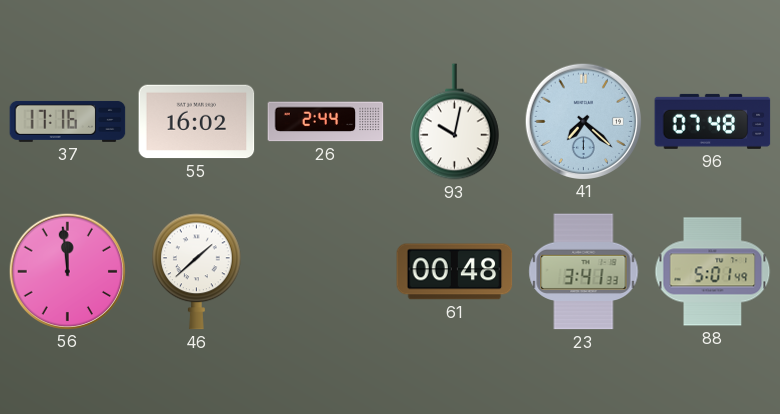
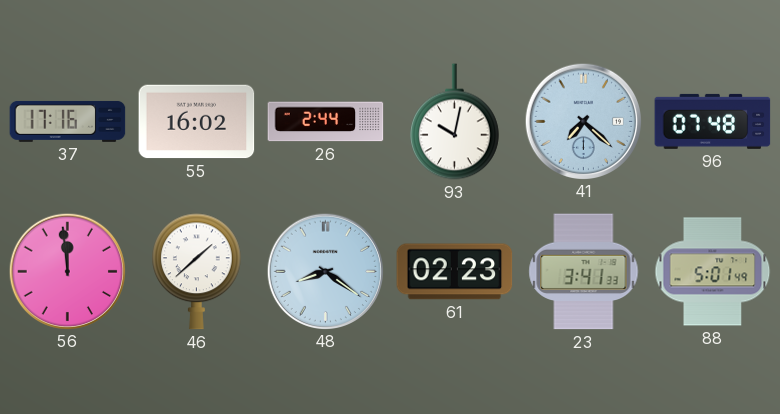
48: none -> 8:21 (325, 271)
61: 00:48 -> 02:23 (455, 272)
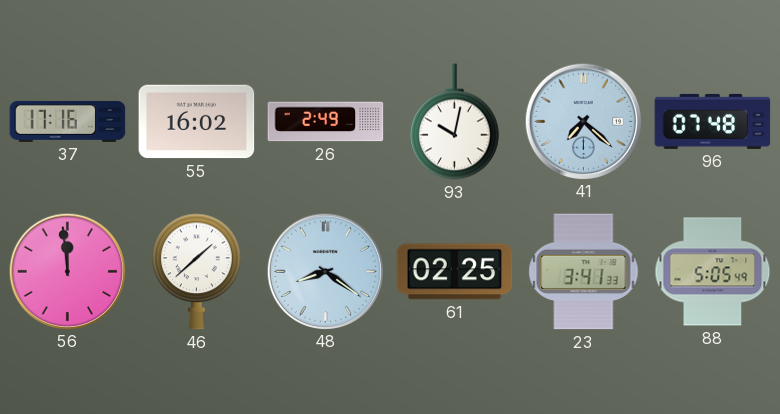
26: 2:44 -> 2:49 (326, 122)
61: 02:23 -> 02:25 (455, 272)
88: 5:01 -> 5:05 (713, 272)
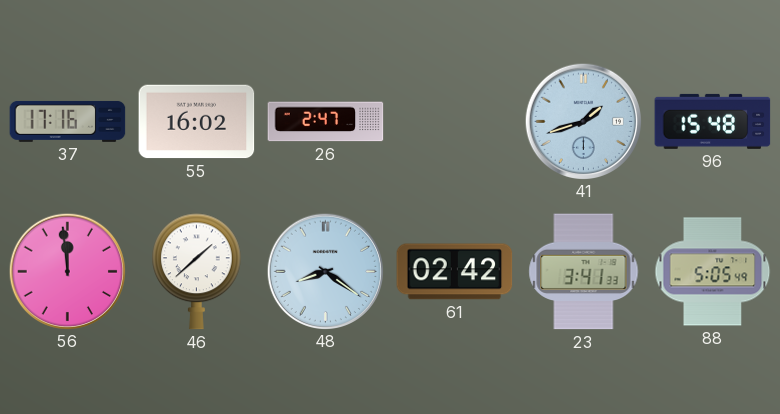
26: 2:49 -> 2:47 (326, 122)
93: 10:02 -> none (455, 122)
41: 7:22 -> 1:42 (583, 121)
96: 07:48 -> 15:48 (713, 121)
61: 02:25 -> 02:42 (455, 272)
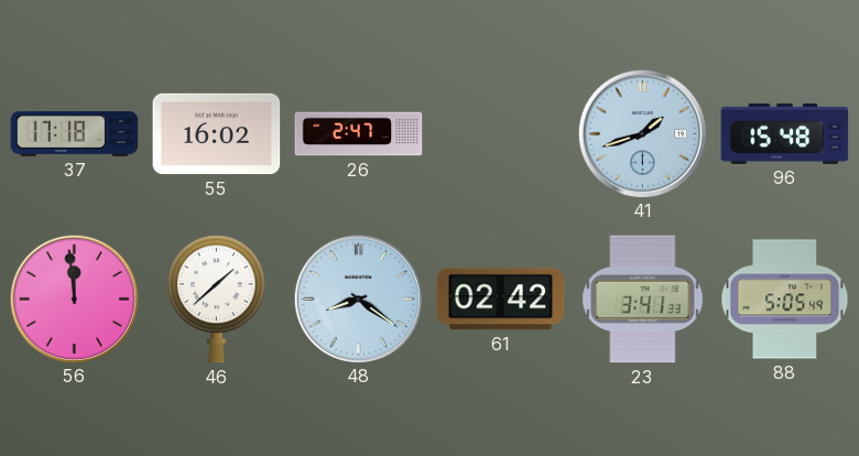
37: 17:16 -> 17:18 (75, 133)
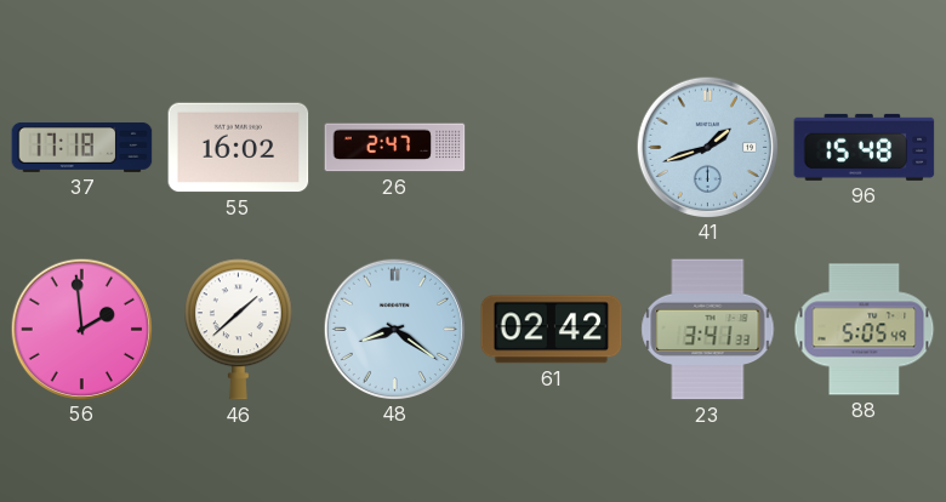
56: 11:59 -> 1:59 (81, 329)
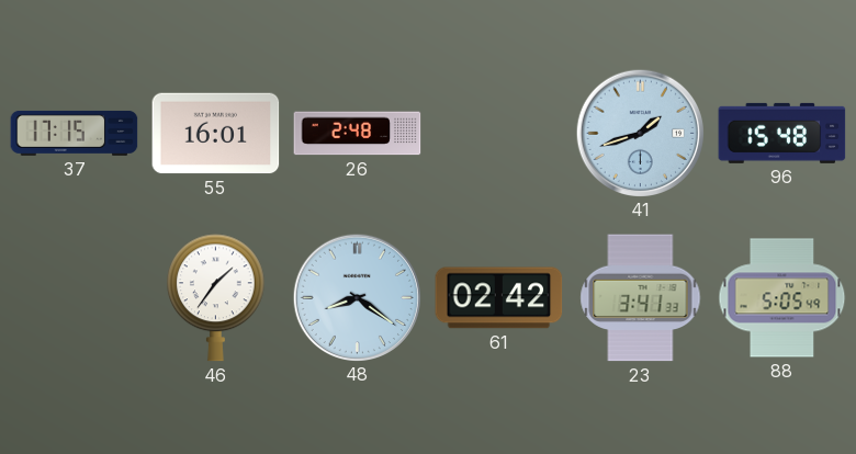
37: 17:18 -> 17:15 (75, 133)
55: 16:02 -> 16:01 (216, 134)
26: 2:47 -> 2:48 (358, 134)
56: 1:59 -> none (81, 329)
46: 1:38 -> 1:36 (216, 298)
